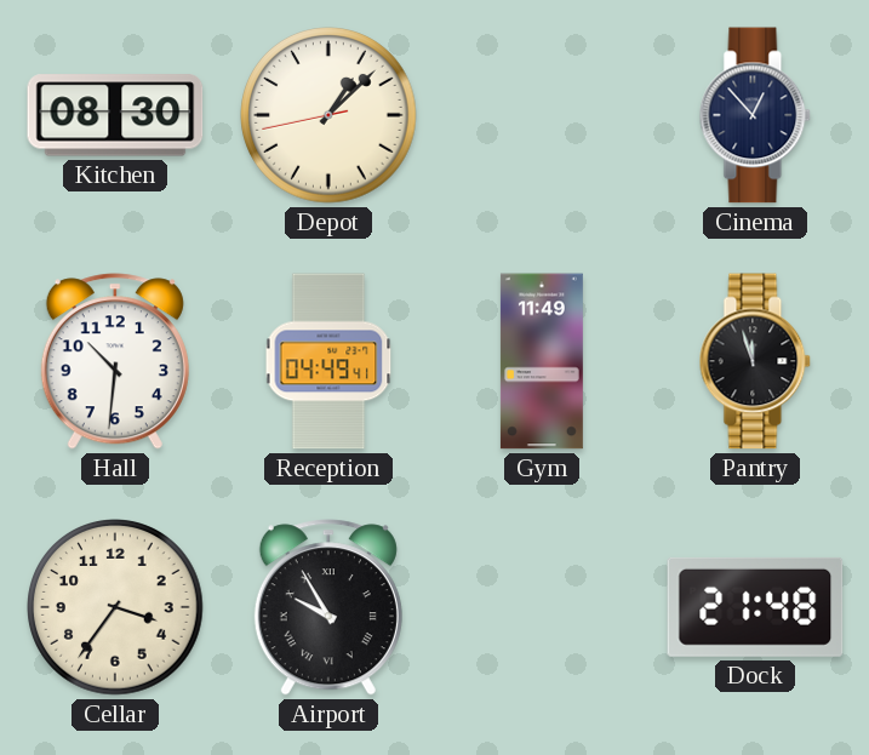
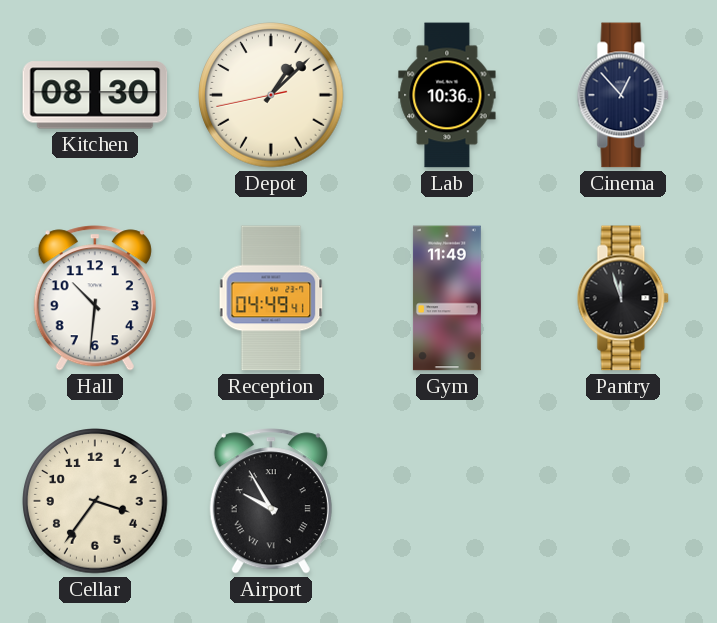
Lab: none -> 10:36 (447, 95)
Dock: 21:48 -> none (755, 607)
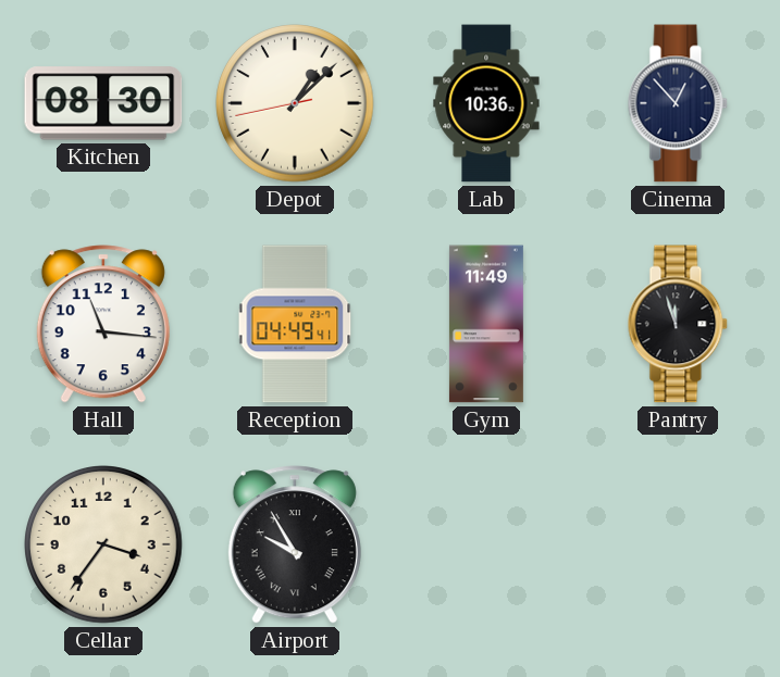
Hall: 10:31 -> 11:16 (103, 324)
